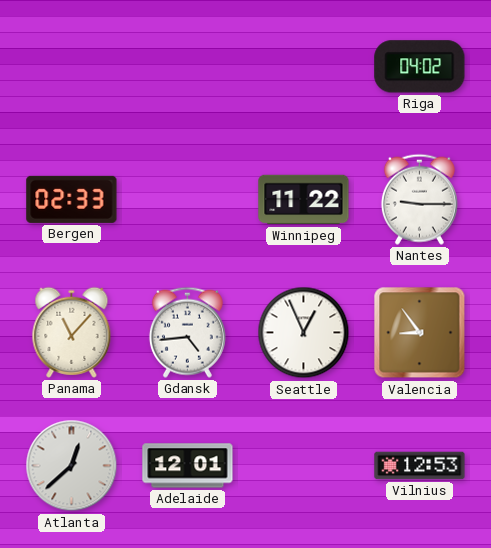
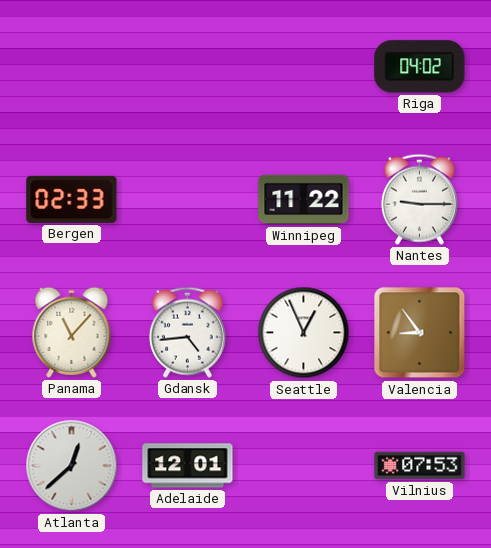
Vilnius: 12:53 -> 07:53 (420, 466)
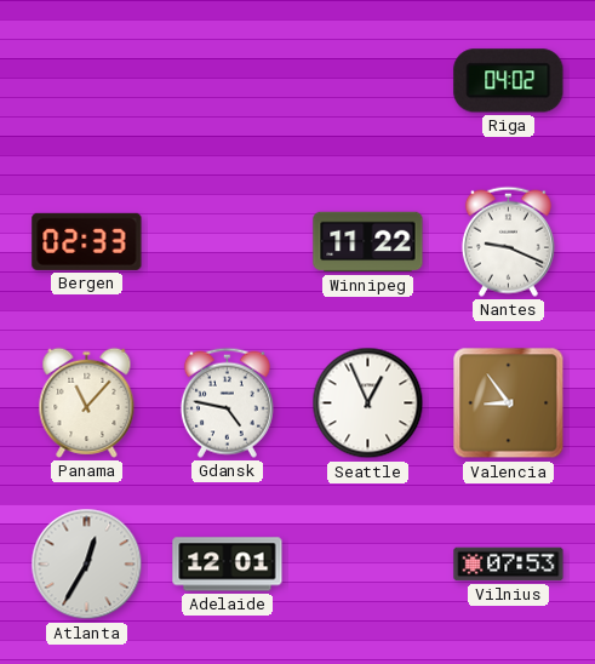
Nantes: 9:15 -> 9:19 (508, 241)
Gdansk: 4:44 -> 4:47 (227, 402)
Atlanta: 12:38 -> 12:35 (87, 565)
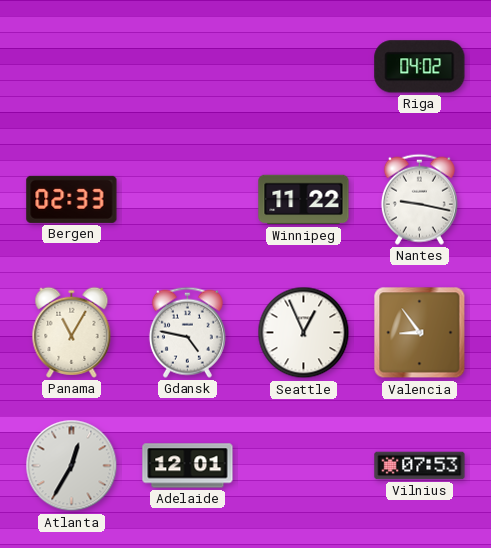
Nantes: 9:19 -> 9:17 (419, 199)
Panama: 11:07 -> 11:05 (72, 332)
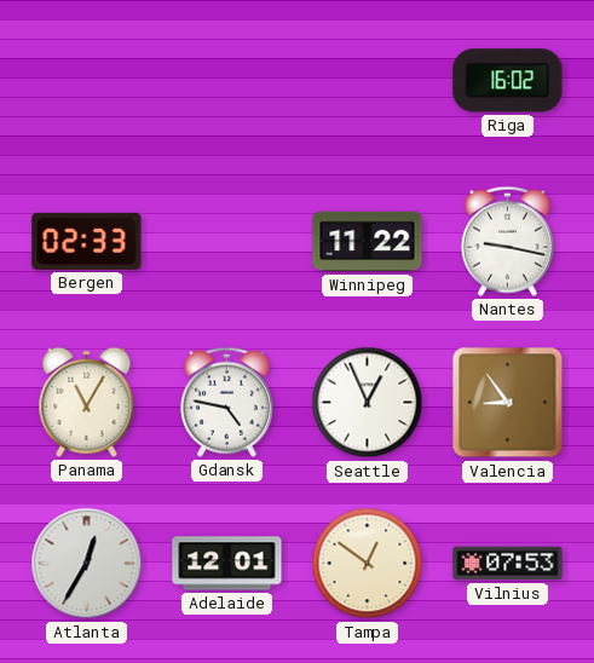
Riga: 04:02 -> 16:02 (508, 81)
Tampa: none -> 12:51 (368, 564)
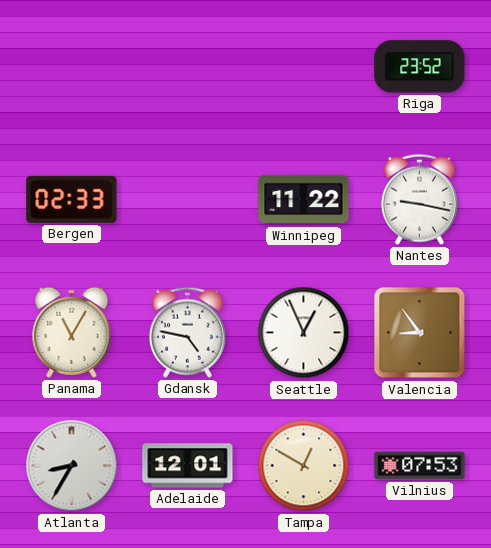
Riga: 16:02 -> 23:52 (420, 67)
Atlanta: 12:35 -> 8:35 (72, 466)
Tampa: 12:51 -> 12:50 (304, 466)
